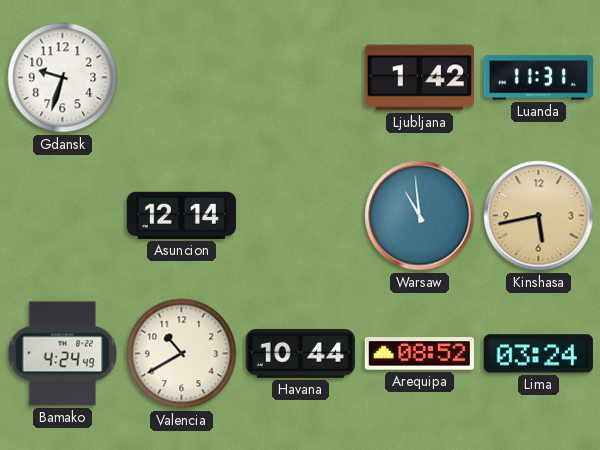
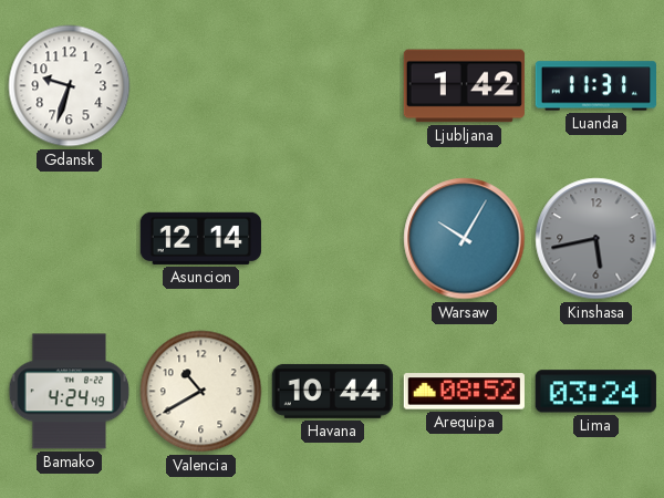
Warsaw: 10:59 -> 10:05 (465, 239)
Kinshasa dial: champagne -> grey (596, 239)
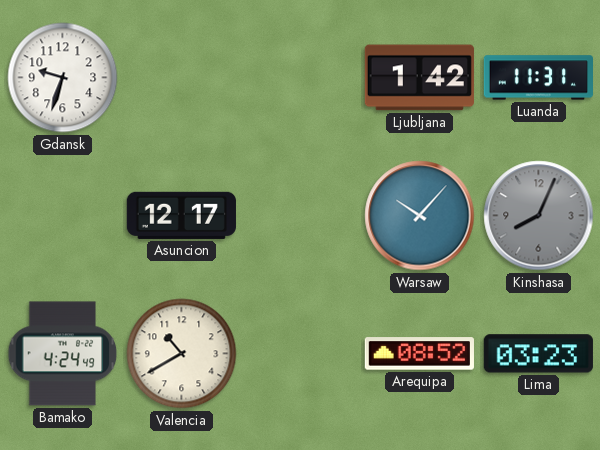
Asuncion: 12:14 -> 12:17 (181, 215)
Warsaw: 10:05 -> 10:07 (420, 216)
Kinshasa: 5:43 -> 8:04 (539, 216)
Havana: 10:44 -> none (332, 391)
Lima: 03:24 -> 03:23 (538, 354)
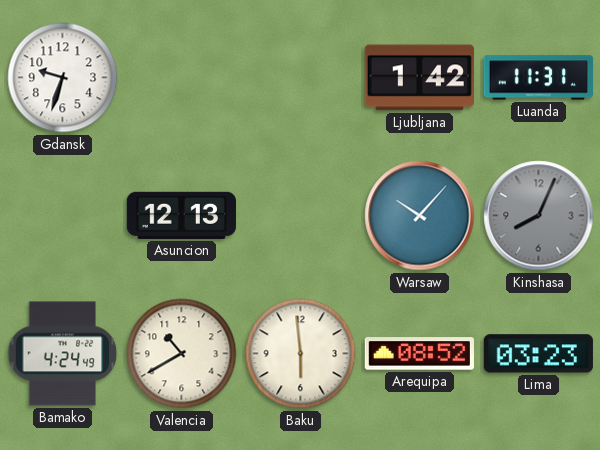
Asuncion: 12:17 -> 12:13 (181, 215)
Baku: none -> 5:59 (301, 354)
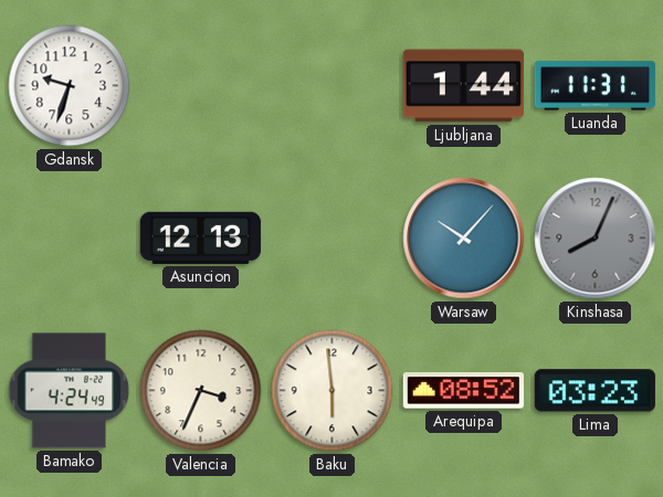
Ljubljana: 1:42 -> 1:44 (463, 86)
Valencia: 10:40 -> 3:34 (201, 391)
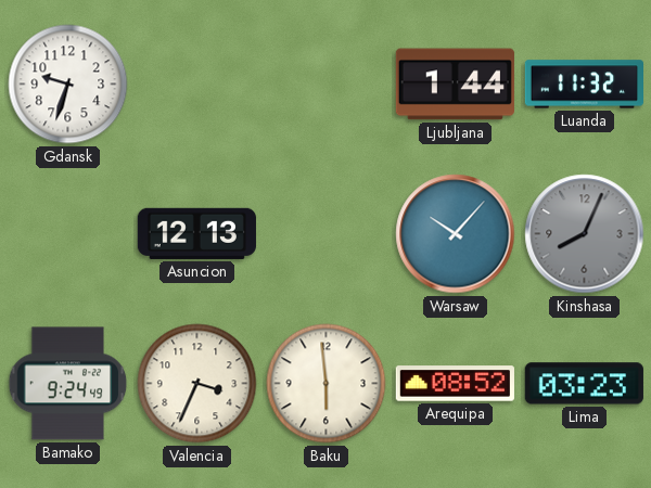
Luanda: 11:31 -> 11:32 (584, 85)
Bamako: 4:24 -> 9:24 (68, 384)
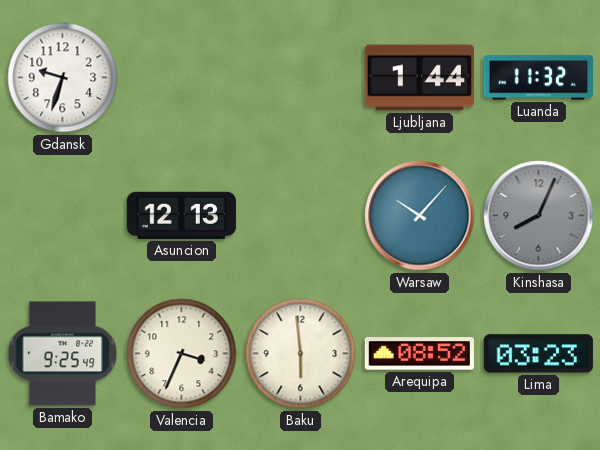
Bamako: 9:24 -> 9:25 (63, 354)
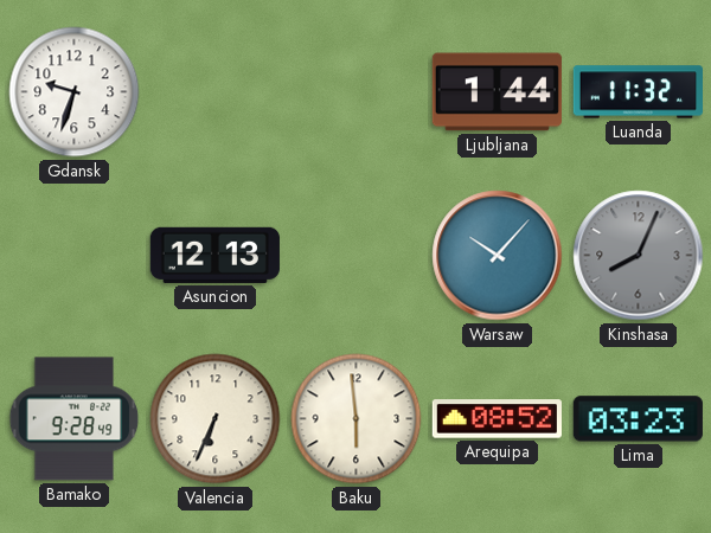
Bamako: 9:25 -> 9:28 (75, 419)
Valencia: 3:34 -> 6:34 (216, 419)
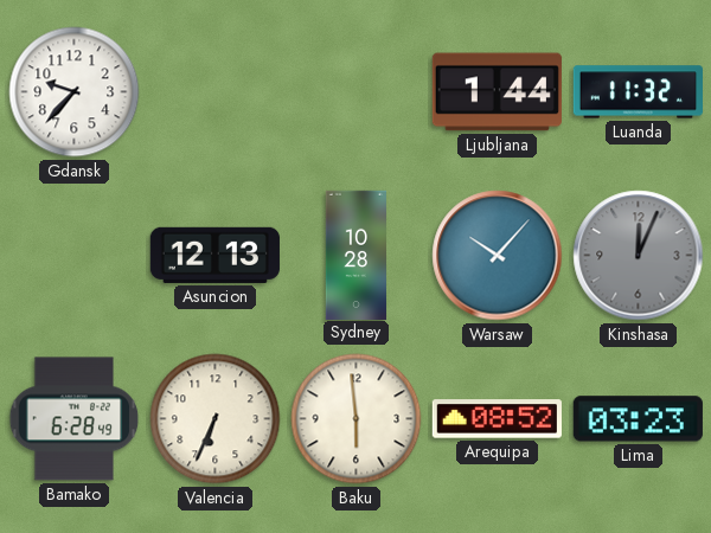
Gdansk: 9:33 -> 9:37 (75, 92)
Sydney: none -> 10:28 (355, 255)
Kinshasa: 8:04 -> 12:04 (639, 256)
Bamako: 9:28 -> 6:28 (75, 419)
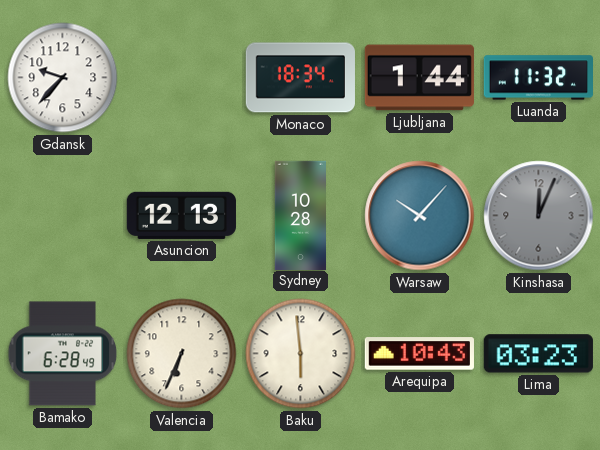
Monaco: none -> 18:34 (300, 78)
Arequipa: 08:52 -> 10:43 (419, 354)
